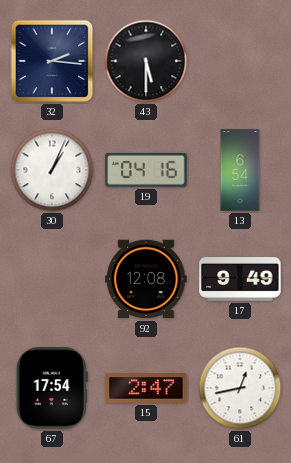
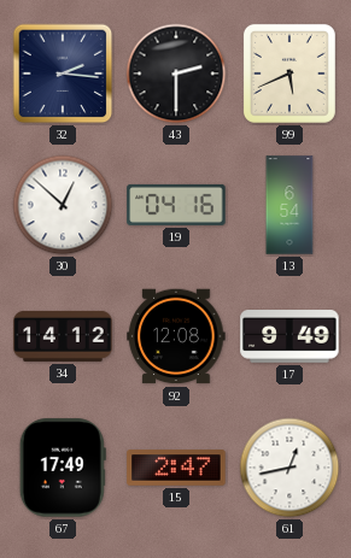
43: 5:30 -> 2:30 (176, 74)
99: none -> 5:41 (289, 74)
30: 1:04 -> 12:52 (63, 205)
34: none -> 14:12 (63, 336)
67: 17:54 -> 17:49 (63, 468)
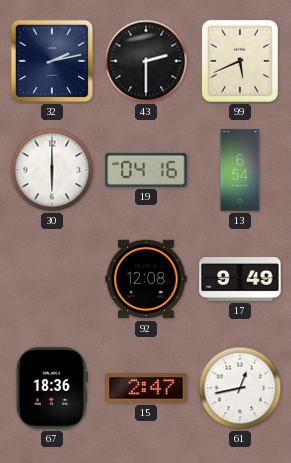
32: 2:16 -> 2:13 (52, 61)
30: 12:52 -> 6:00 (52, 170)
34: 14:12 -> none (63, 336)
67: 17:49 -> 18:36 (52, 388)
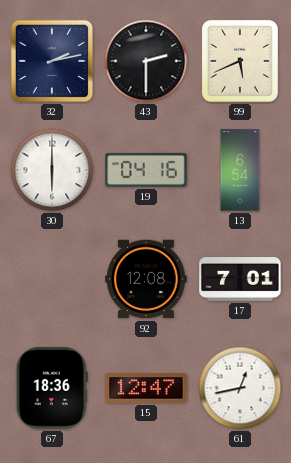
17: 9:49 -> 7:01 (240, 280)
15: 2:47 -> 12:47 (146, 388)
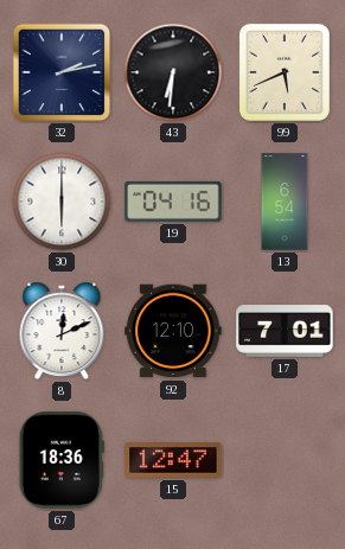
43: 2:30 -> 6:31 (173, 72)
8: none -> 12:11 (62, 331)
92: 12:08 -> 12:10 (173, 331)
61: 12:43 -> none (240, 388)
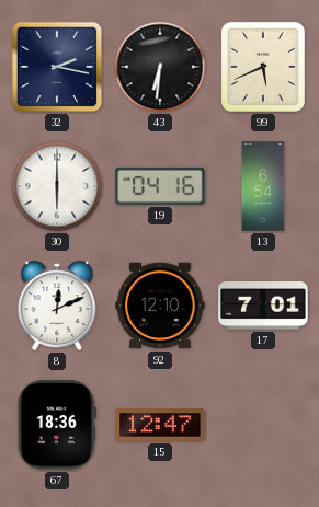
32: 2:13 -> 2:17 (57, 67)
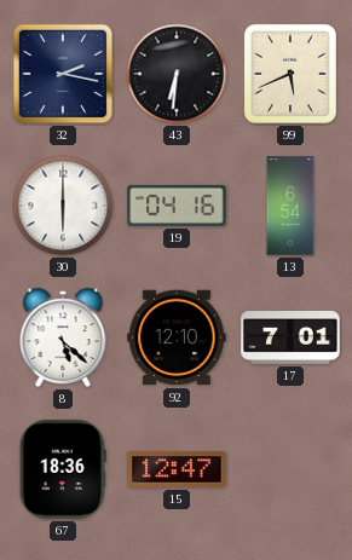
8: 12:11 -> 5:22 (63, 337)
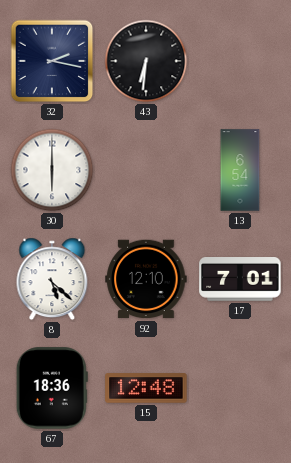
99: 5:41 -> none (290, 74)
19: 04:16 -> none (177, 206)
15: 12:47 -> 12:48 (146, 388)
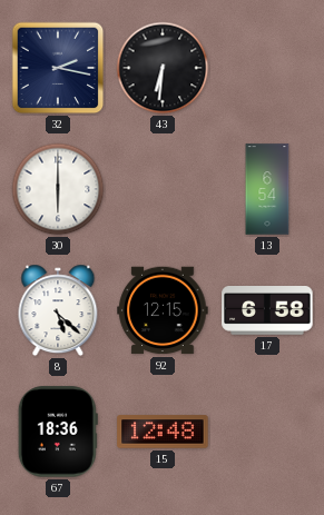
92: 12:10 -> 12:15 (163, 310)
17: 7:01 -> 6:58 (267, 311)
